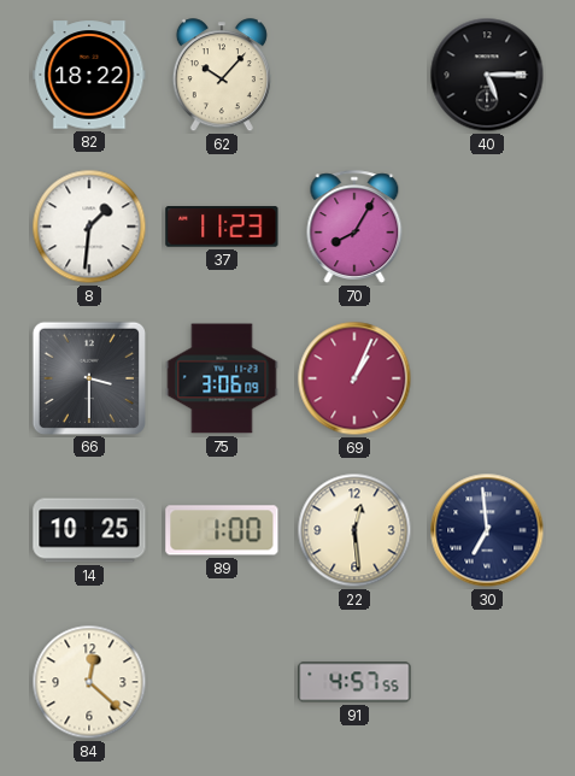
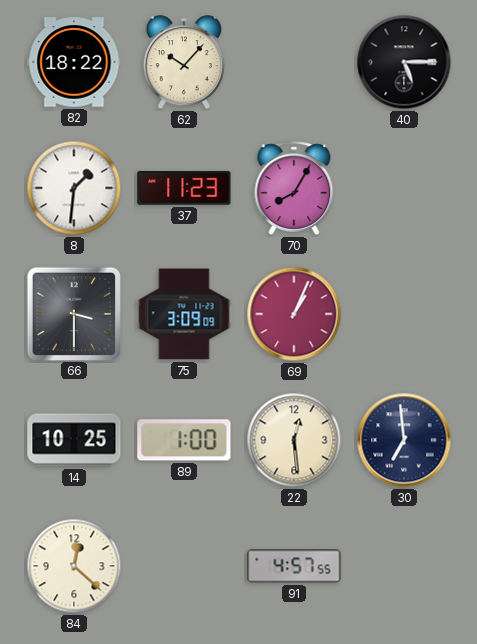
75: 3:06 -> 3:09 (184, 314)
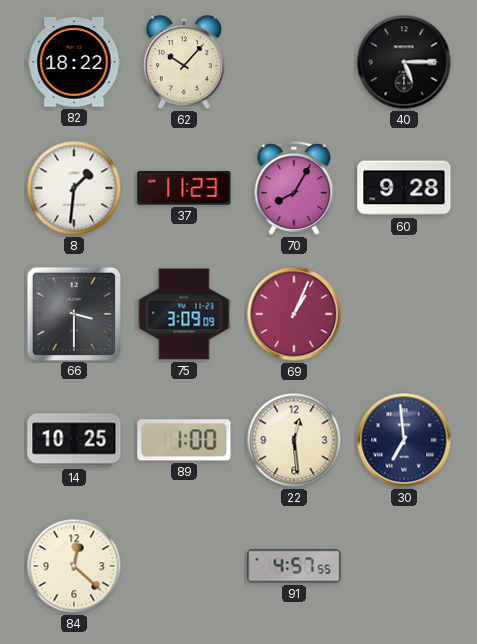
60: none -> 9:28 (404, 188)
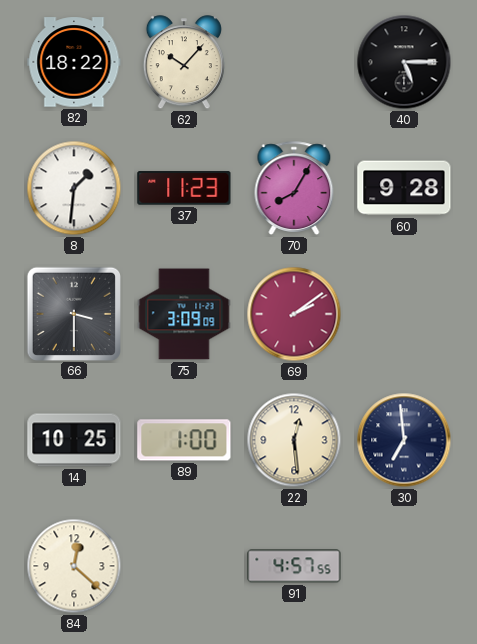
69: 1:04 -> 2:09 (294, 314)
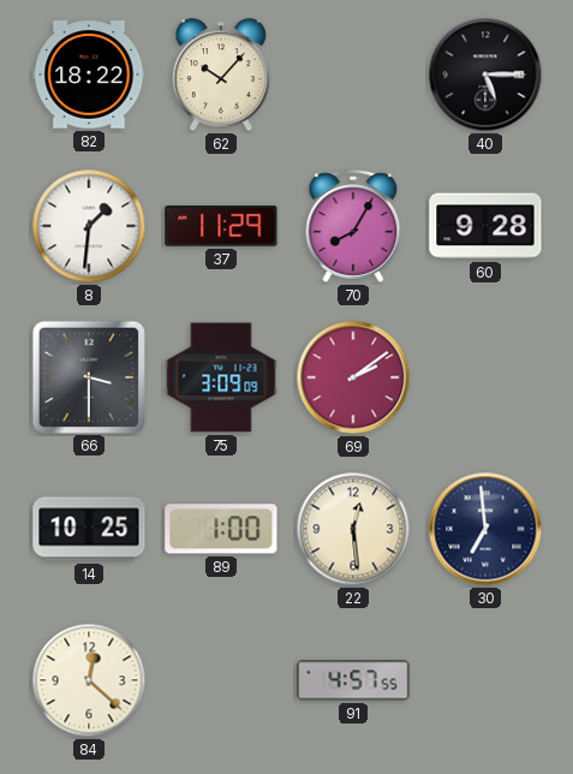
37: 11:23 -> 11:29 (221, 226)
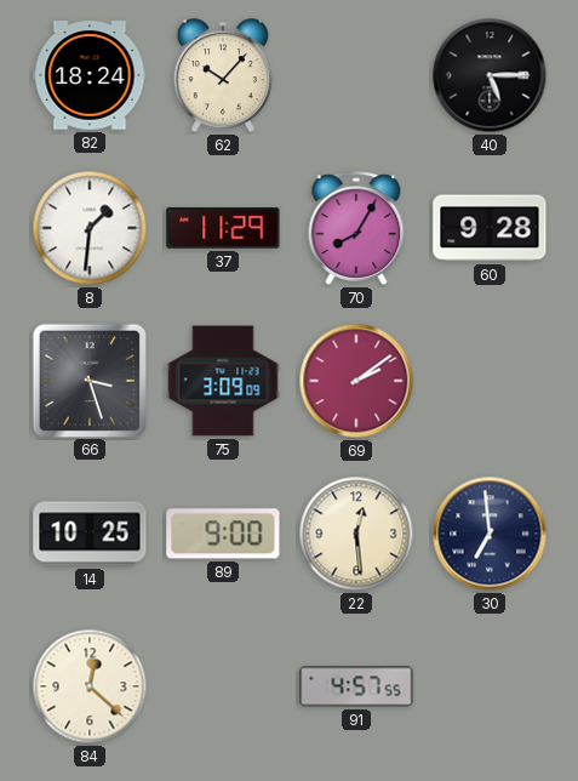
82: 18:22 -> 18:24 (90, 75)
66: 3:30 -> 3:27 (88, 380)
89: 1:00 -> 9:00 (223, 534)
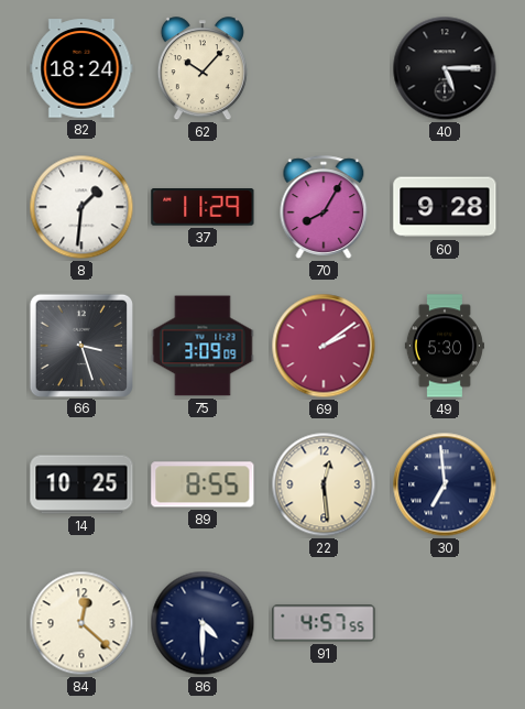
49: none -> 5:30 (445, 346)
89: 9:00 -> 8:55 (203, 484)
86: none -> 4:30 (203, 623)
